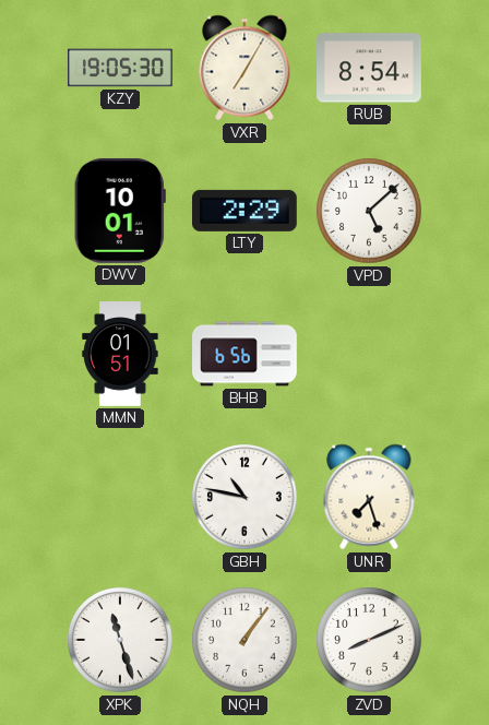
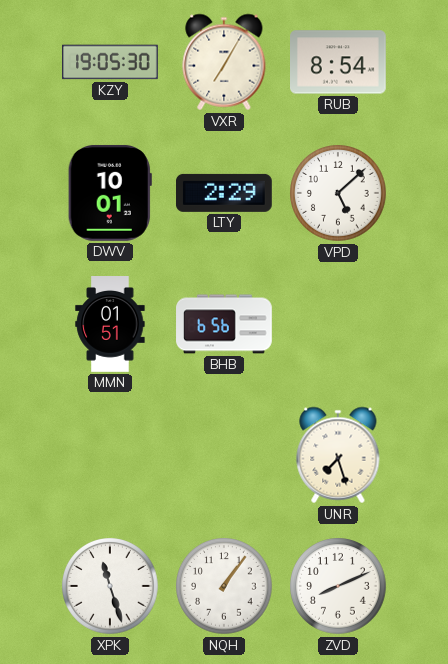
GBH: 10:47 -> none (244, 497)
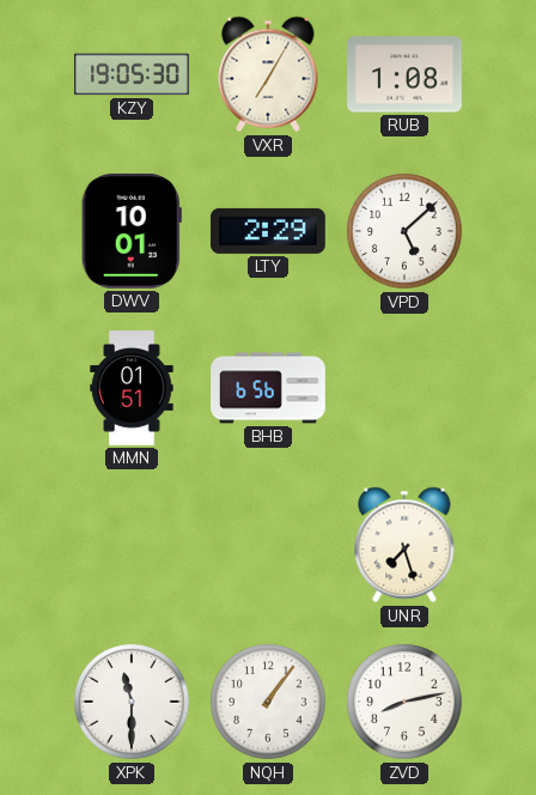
RUB: 8:54 -> 1:08 (406, 74)
XPK: 11:27 -> 11:30 (132, 702)
ZVD: 8:11 -> 8:13 (404, 702)
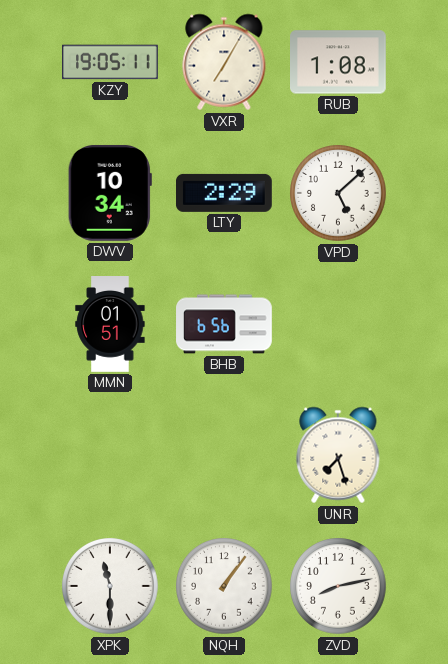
KZY: 19:05:30 -> 19:05:11 (110, 62)
DWV: 10:01 -> 10:34 (110, 193)
